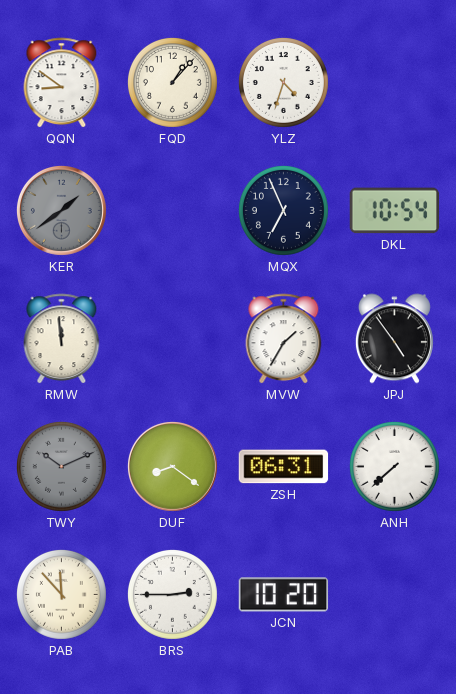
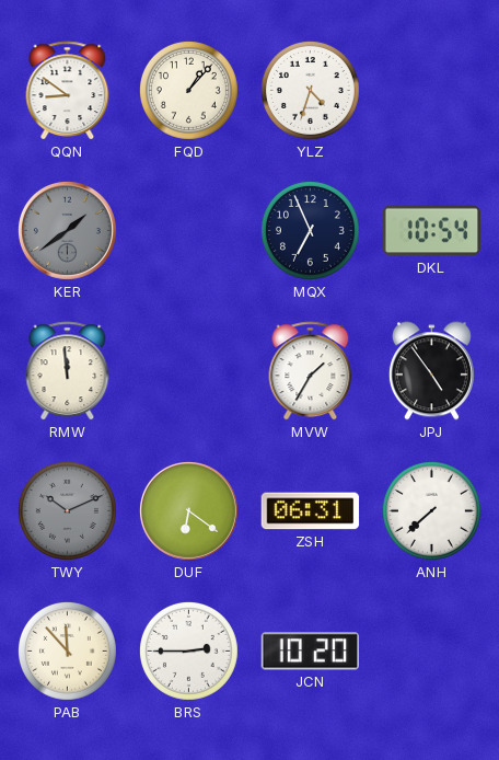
DUF: 8:21 -> 6:21 (188, 510)
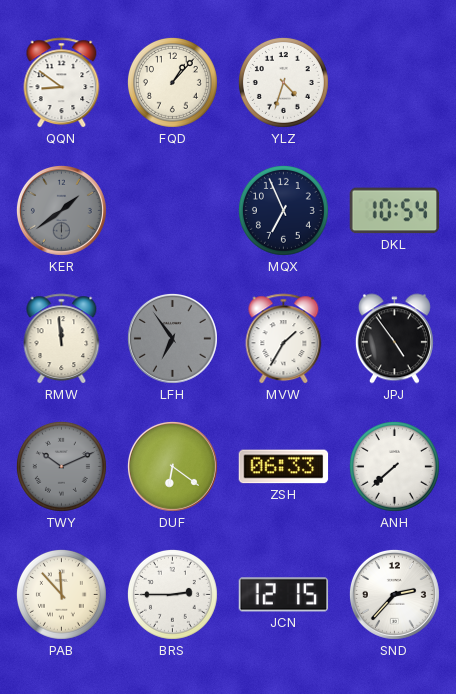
LFH: none -> 6:54 (172, 338)
ZSH: 06:31 -> 06:33 (284, 467)
JCN: 10:20 -> 12:15 (284, 595)
SND: none -> 2:37 (394, 594)
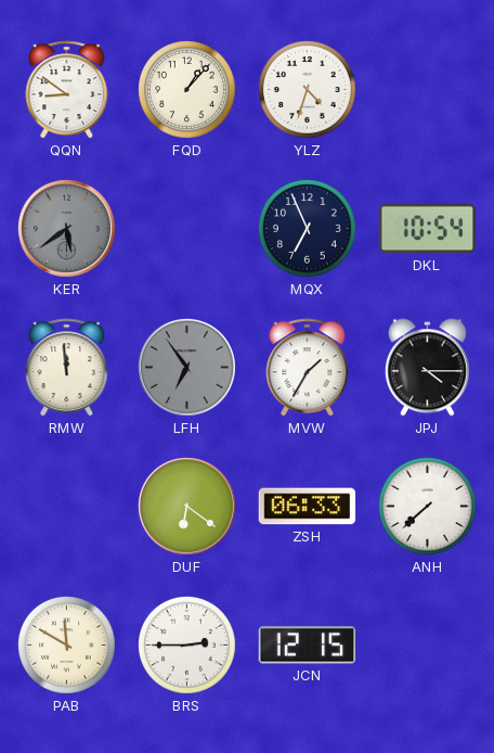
KER: 1:39 -> 5:39 (66, 228)
JPJ: 4:54 -> 4:15 (427, 368)
TWY: 10:11 -> none (61, 466)
PAB: 11:53 -> 11:50 (66, 644)
SND: 2:37 -> none (394, 594)
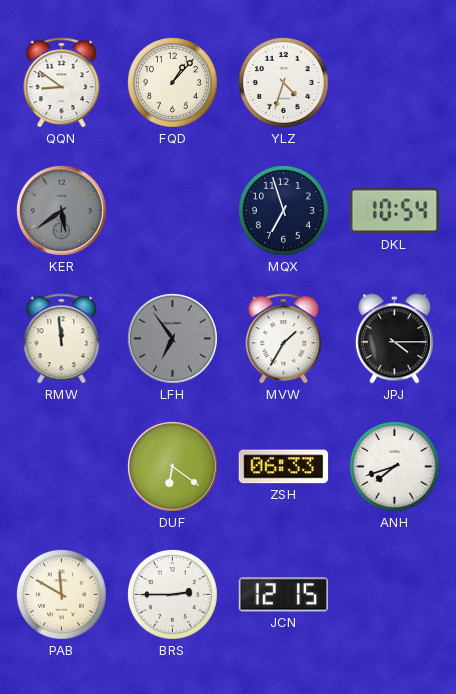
MQX: 6:56 -> 6:57 (283, 210)
ANH: 7:38 -> 7:42 (394, 466)
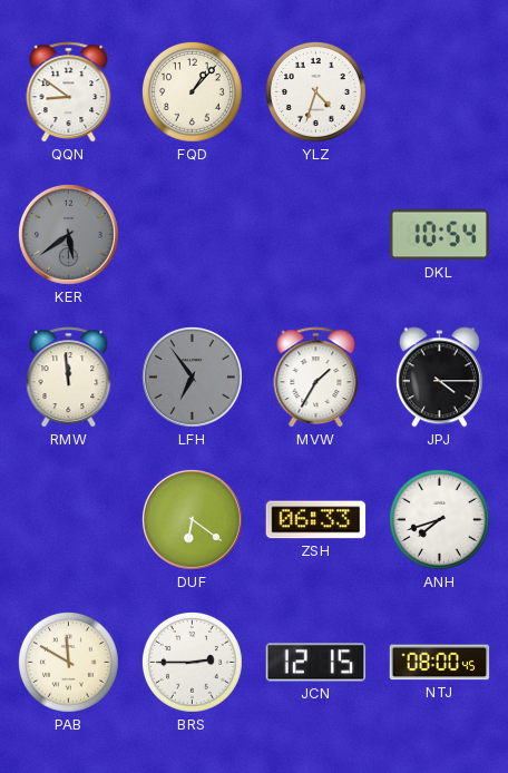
MQX: 6:57 -> none (283, 210)
NTJ: none -> 08:00 (440, 663)
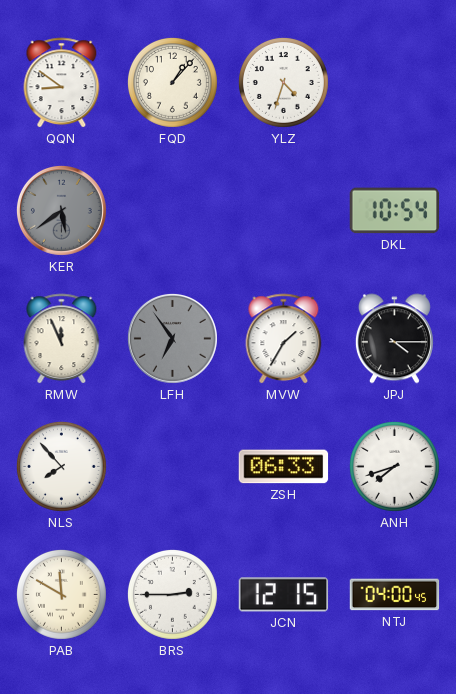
RMW: 11:59 -> 11:56 (62, 339)
NLS: none -> 7:53 (61, 466)
DUF: 6:21 -> none (192, 519)
NTJ: 08:00 -> 04:00 (395, 595)
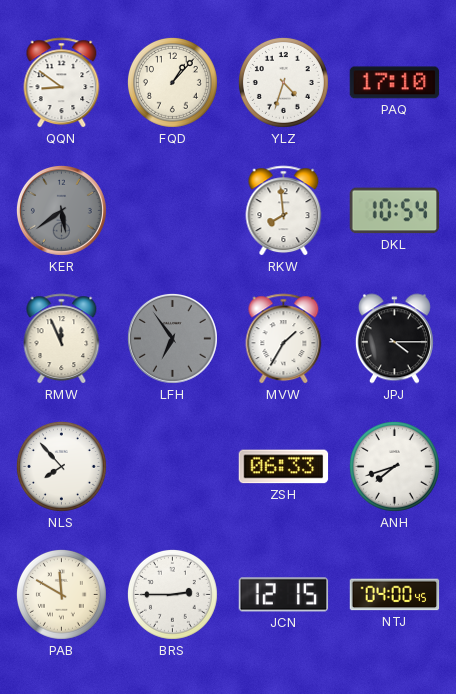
PAQ: none -> 17:10 (395, 83)
RKW: none -> 7:59 (284, 211)
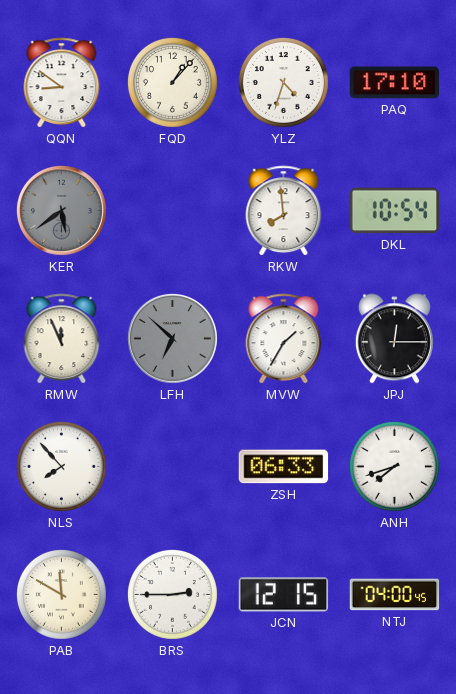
LFH: 6:54 -> 6:52 (172, 338)
JPJ: 4:15 -> 12:15 (394, 339)
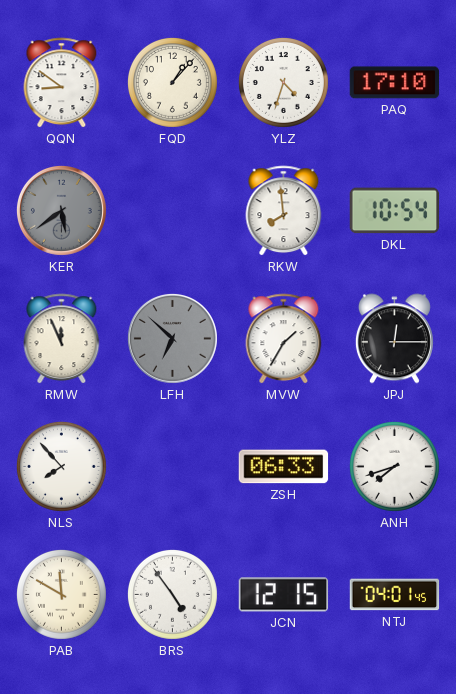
BRS: 2:45 -> 4:54 (172, 594)
NTJ: 04:00 -> 04:01 (395, 595)
